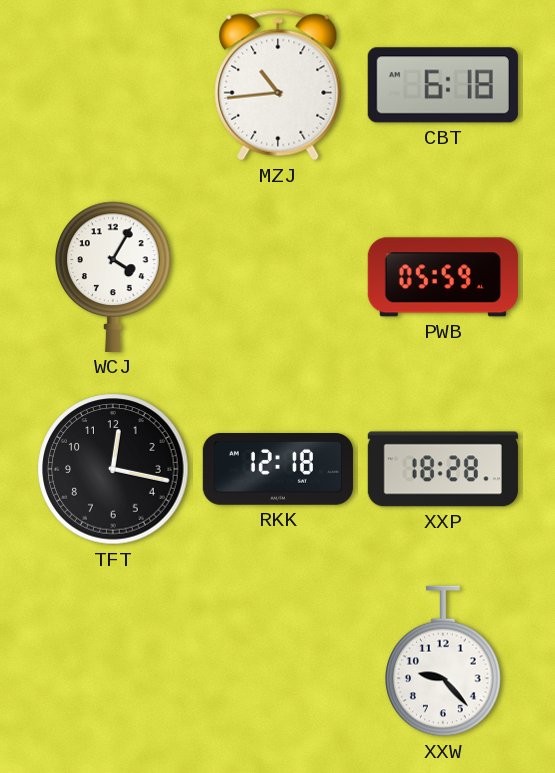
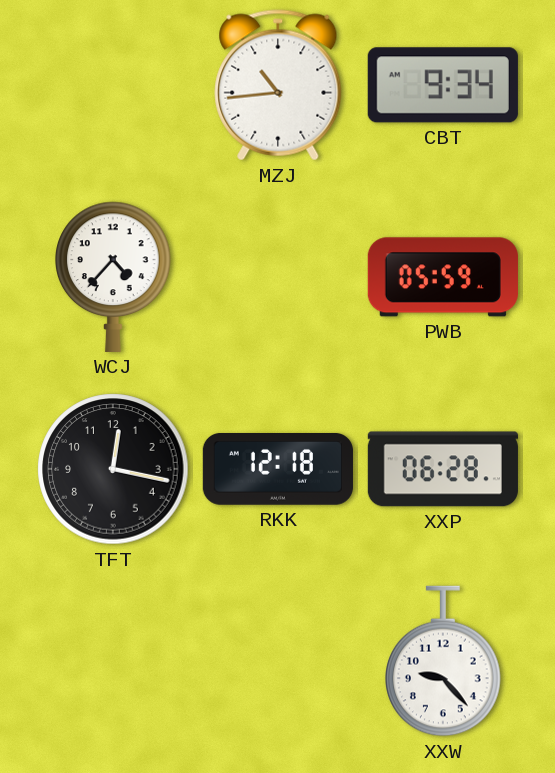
CBT: 6:18 -> 9:34 (443, 85)
WCJ: 4:05 -> 4:37 (113, 277)
XXP: 18:28 -> 06:28 (443, 469)
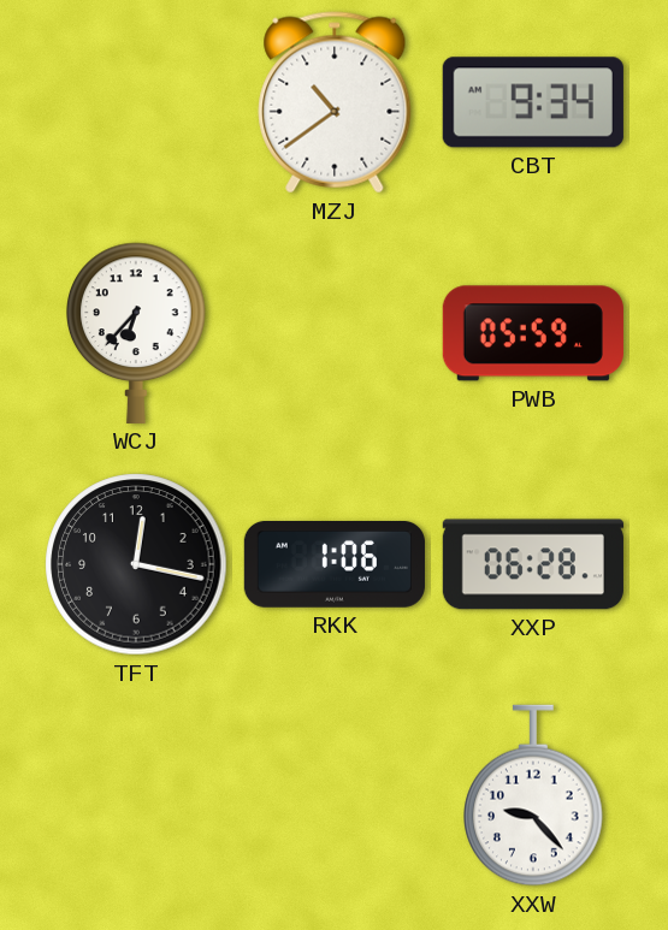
MZJ: 10:44 -> 10:39 (335, 102)
WCJ: 4:37 -> 6:37 (136, 333)
RKK: 12:18 -> 1:06 (335, 565)
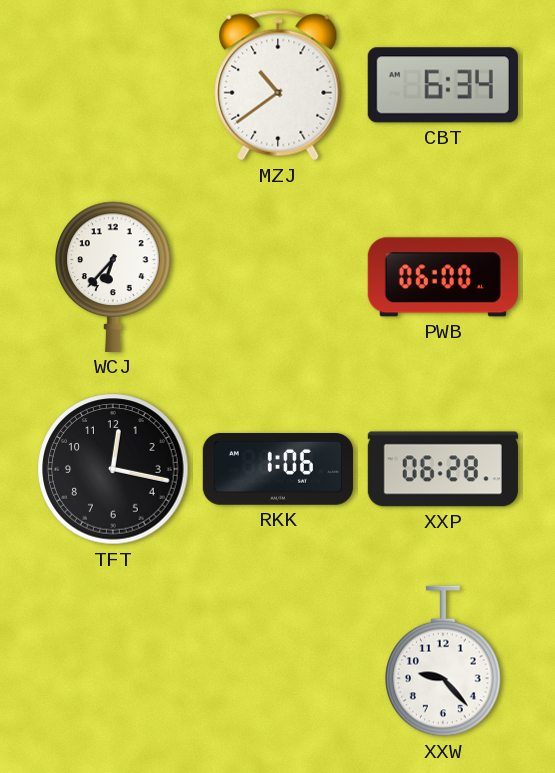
CBT: 9:34 -> 6:34 (443, 85)
PWB: 05:59 -> 06:00 (443, 277)
